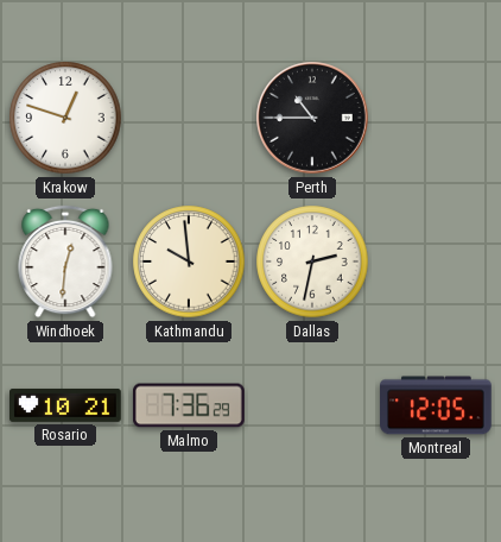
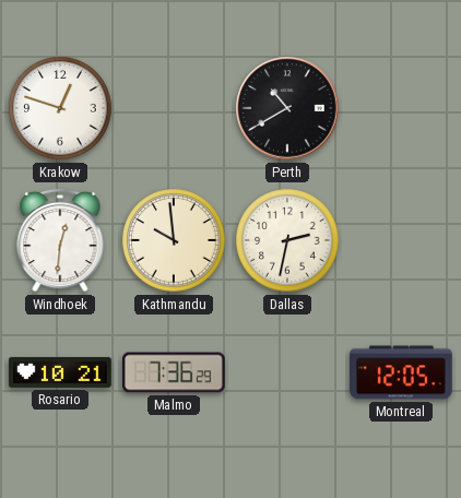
Perth: 10:45 -> 10:40 (287, 108)
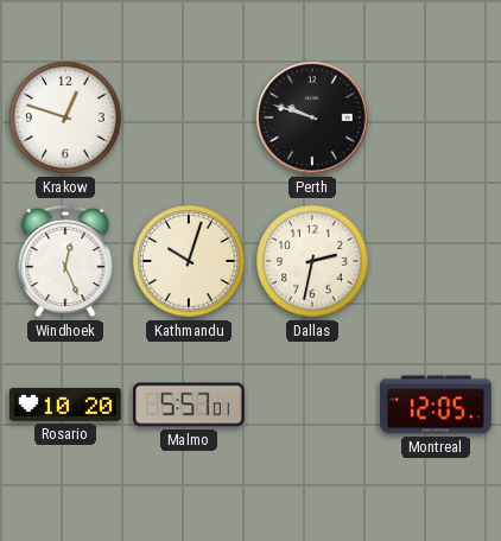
Perth: 10:40 -> 9:48 (312, 117)
Windhoek: 12:31 -> 12:26 (65, 261)
Kathmandu: 9:59 -> 10:03 (189, 261)
Rosario: 10:21 -> 10:20 (66, 405)
Malmo: 7:36 -> 5:57 (190, 405)
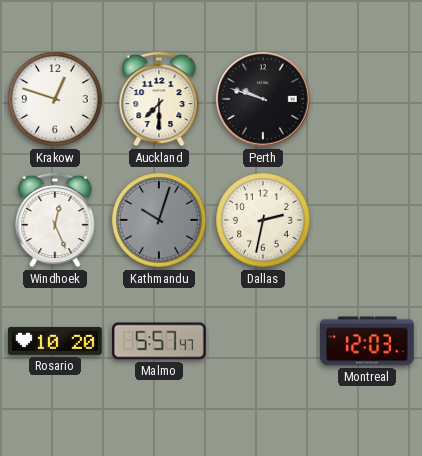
Auckland: none -> 7:30 (159, 99)
Kathmandu dial: cream -> grey (159, 220)
Malmo: 5:57:01 -> 5:57:47 (160, 341)
Montreal: 12:05 -> 12:03 (368, 341)
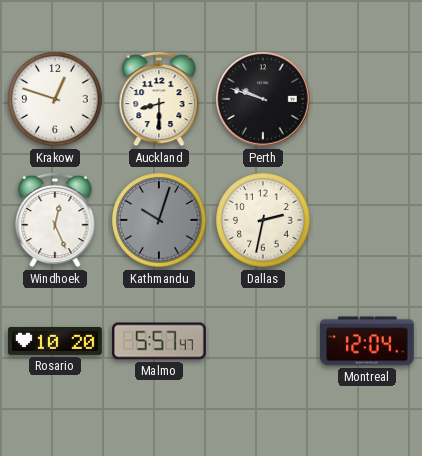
Auckland: 7:30 -> 8:30 (159, 99)
Montreal: 12:03 -> 12:04 (368, 341)
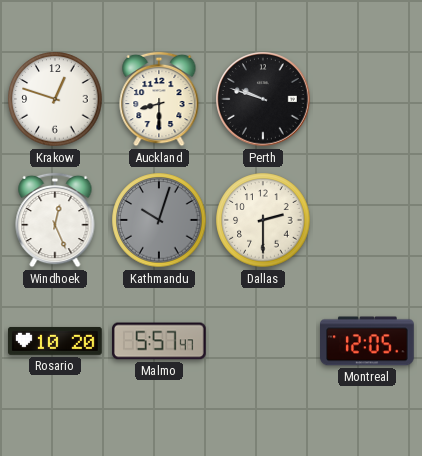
Dallas: 2:32 -> 2:30 (263, 220)
Montreal: 12:04 -> 12:05 (368, 341)
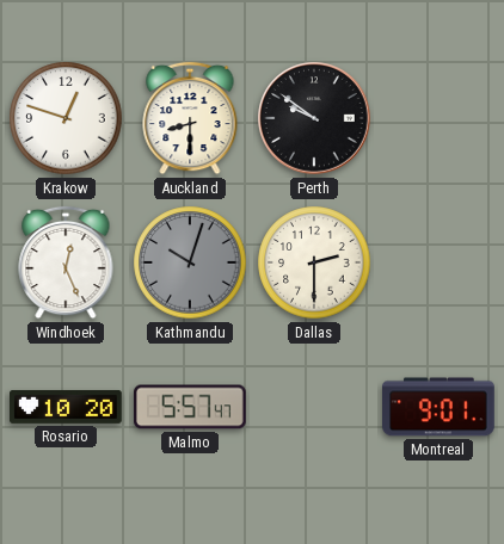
Perth: 9:48 -> 9:51 (314, 118)
Montreal: 12:05 -> 9:01 (440, 407)
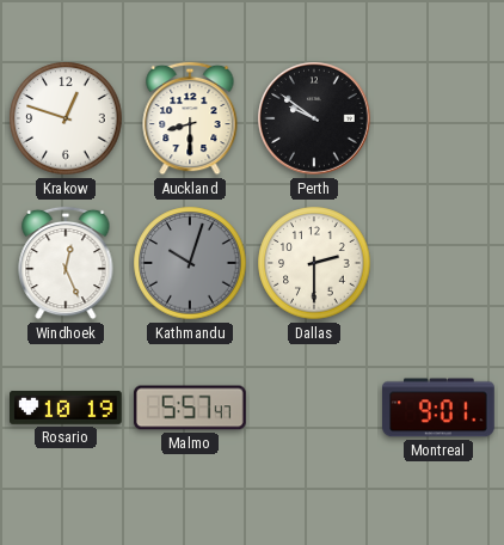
Rosario: 10:20 -> 10:19 (67, 408)
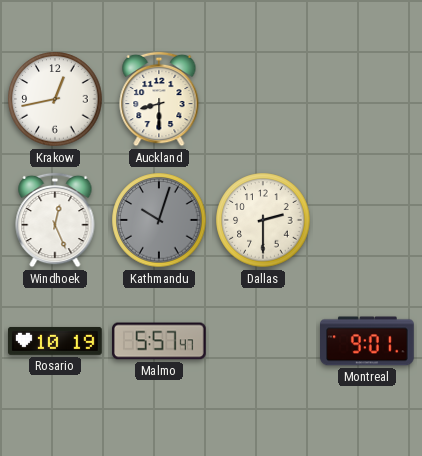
Krakow: 12:48 -> 12:43 (55, 99)
Perth: 9:51 -> none (314, 118)
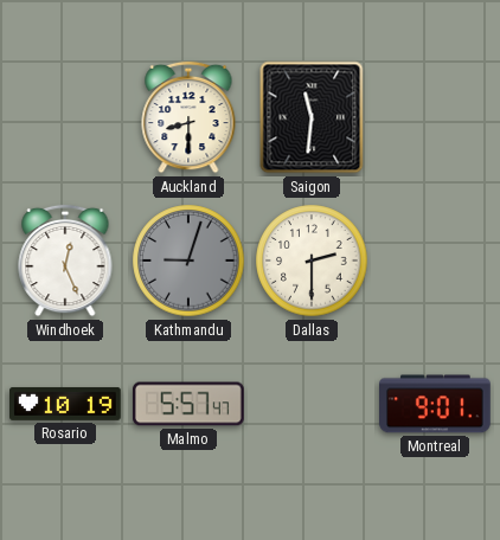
Krakow: 12:43 -> none (55, 99)
Saigon: none -> 11:31 (312, 117)
Kathmandu: 10:03 -> 9:03 (188, 261)
